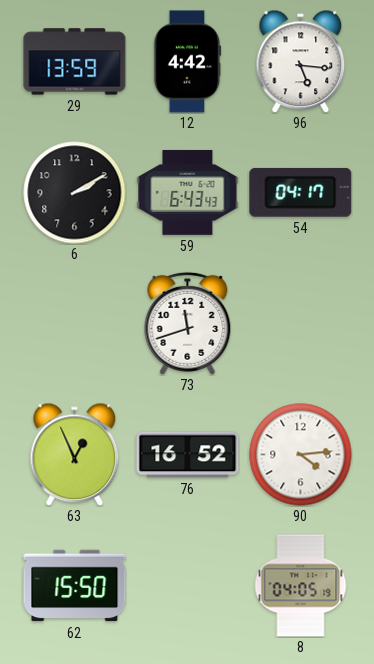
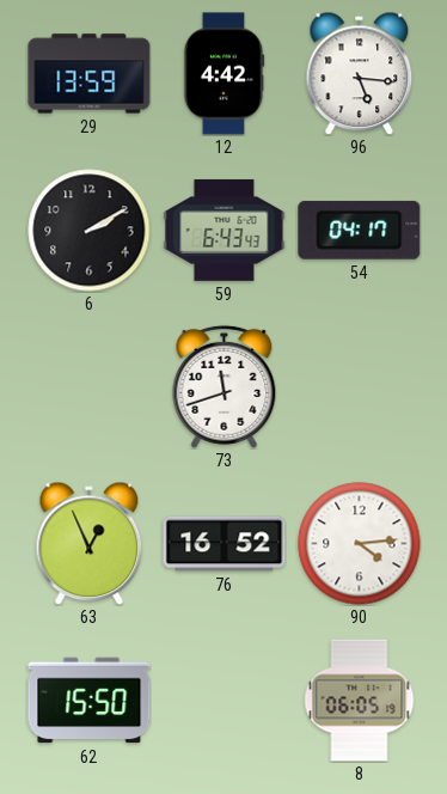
8: 04:05 -> 06:05 (360, 701)
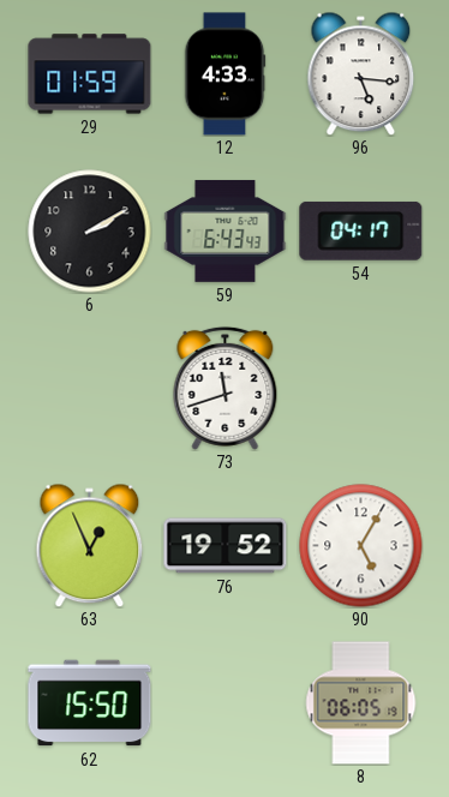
29: 13:59 -> 01:59 (90, 74)
12: 4:42 -> 4:33 (224, 74)
76: 16:52 -> 19:52 (226, 546)
90: 4:14 -> 5:05 (361, 546)
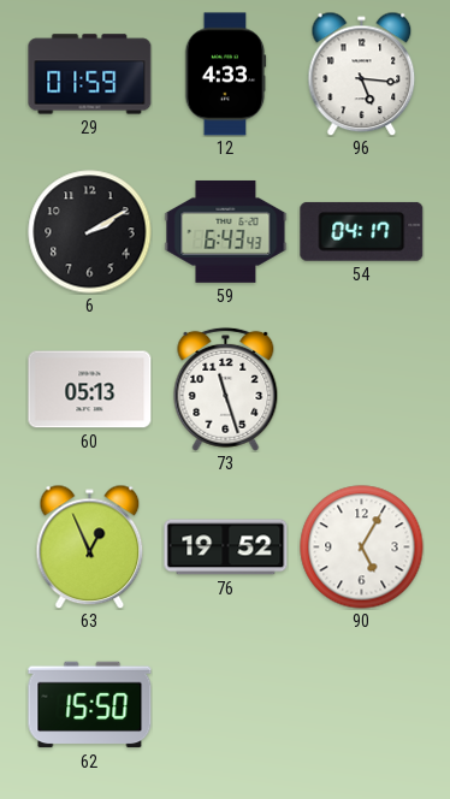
60: none -> 05:13 (90, 390)
73: 11:42 -> 11:27 (226, 389)
8: 06:05 -> none (361, 703)
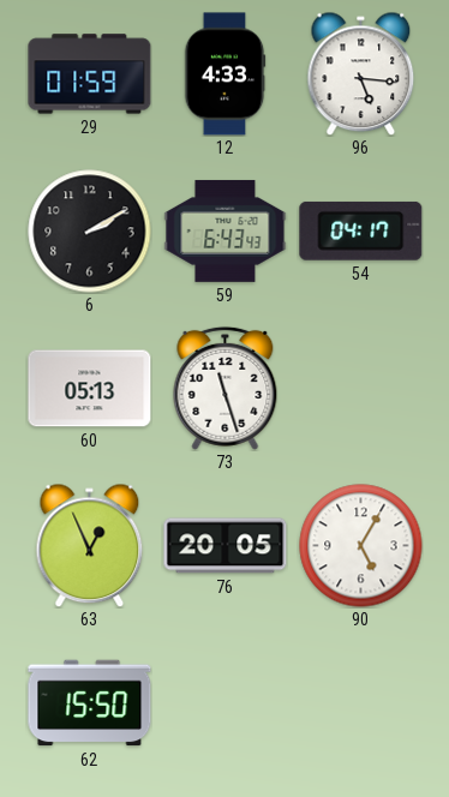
76: 19:52 -> 20:05 (226, 546)
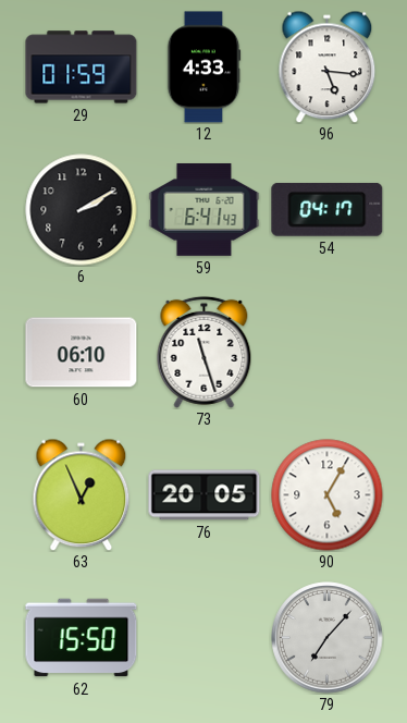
59: 6:43 -> 6:41 (205, 209)
60: 05:13 -> 06:10 (82, 353)
79: none -> 7:07 (328, 638)
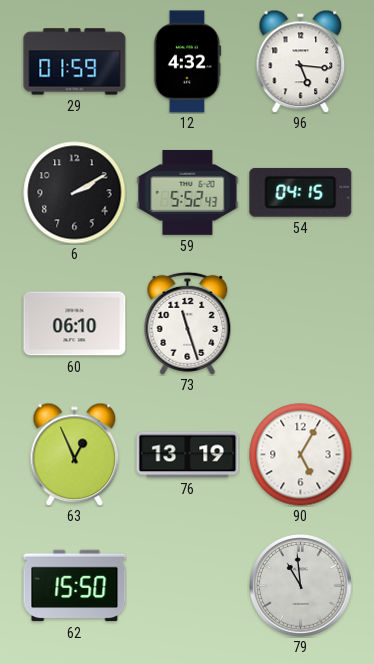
12: 4:33 -> 4:32 (187, 62)
59: 6:41 -> 5:52 (188, 192)
54: 04:17 -> 04:15 (301, 192)
76: 20:05 -> 13:19 (188, 455)
79: 7:07 -> 10:59 (301, 586)
